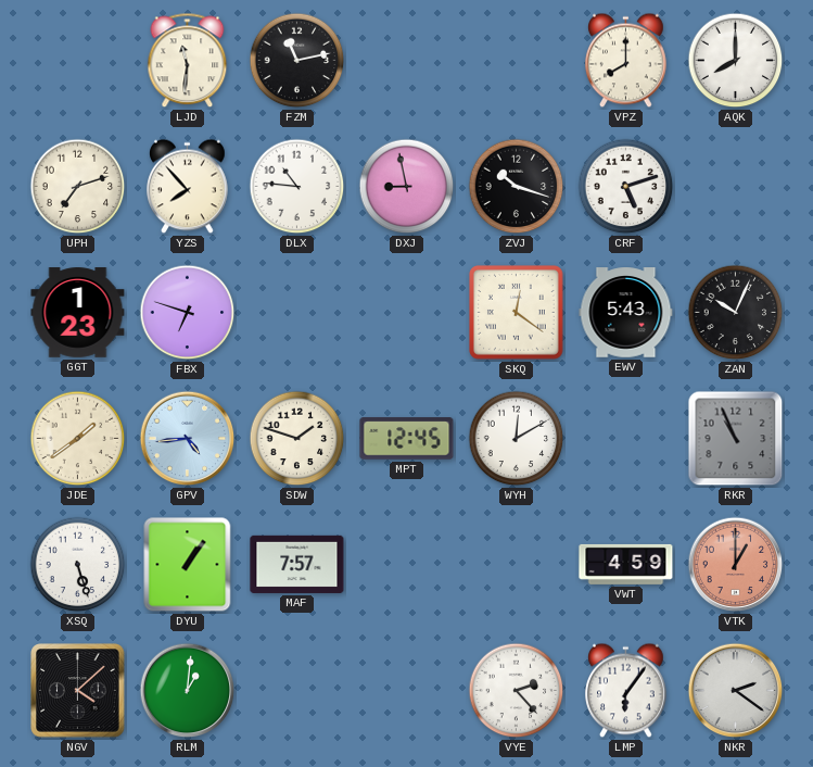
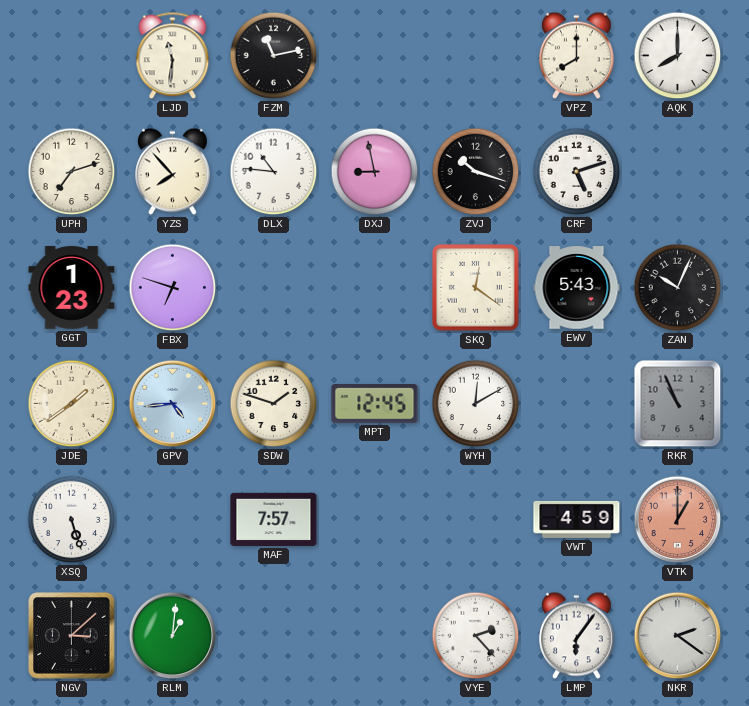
DYU: 1:06 -> none (188, 565)
NGV: 4:08 -> 3:08 (72, 636)
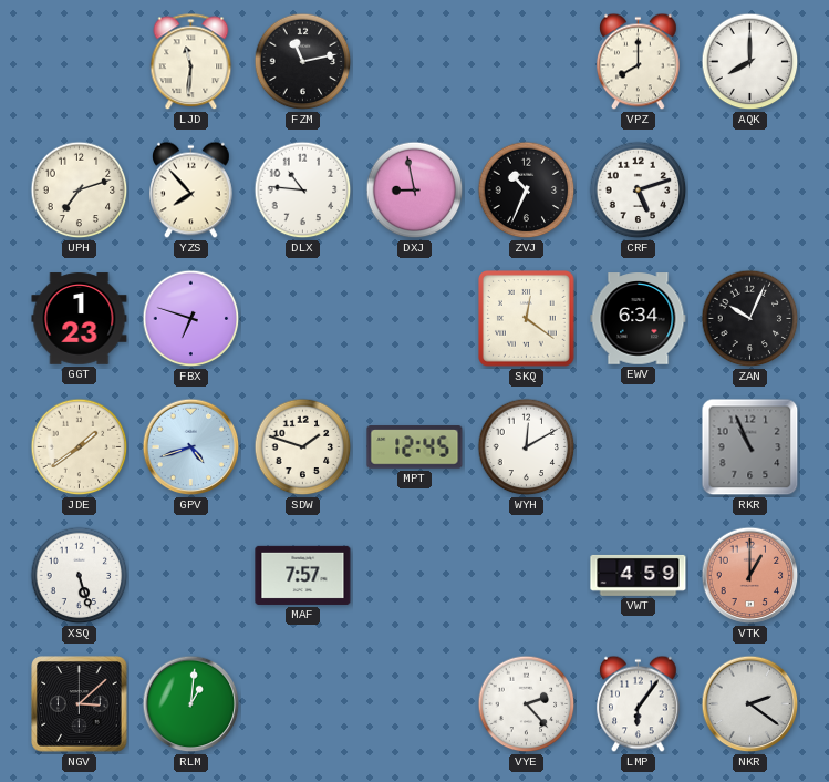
ZVJ: 10:18 -> 10:34 (527, 191)
EWV: 5:43 -> 6:34 (639, 319)
GPV: 4:44 -> 4:42 (191, 447)
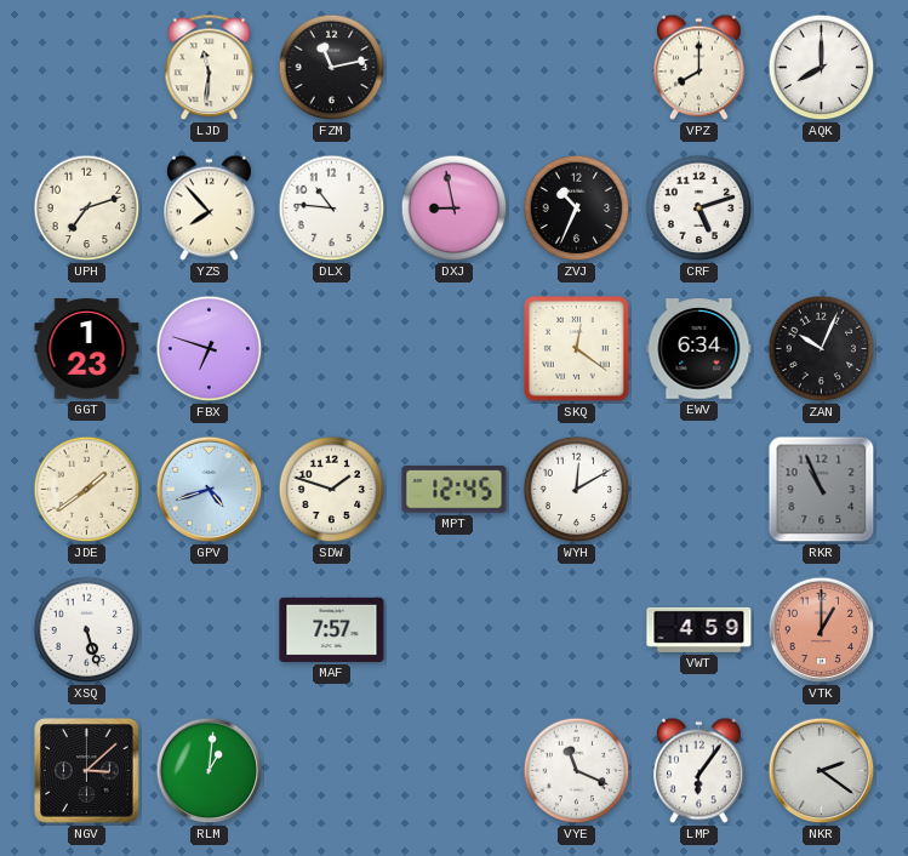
VYE: 2:23 -> 11:19 (577, 771)
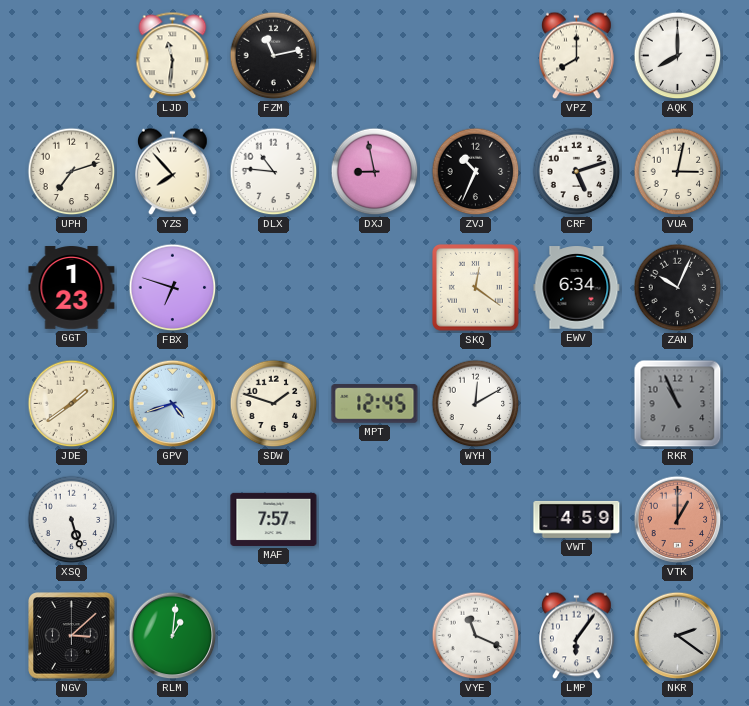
VUA: none -> 3:02 (678, 172)
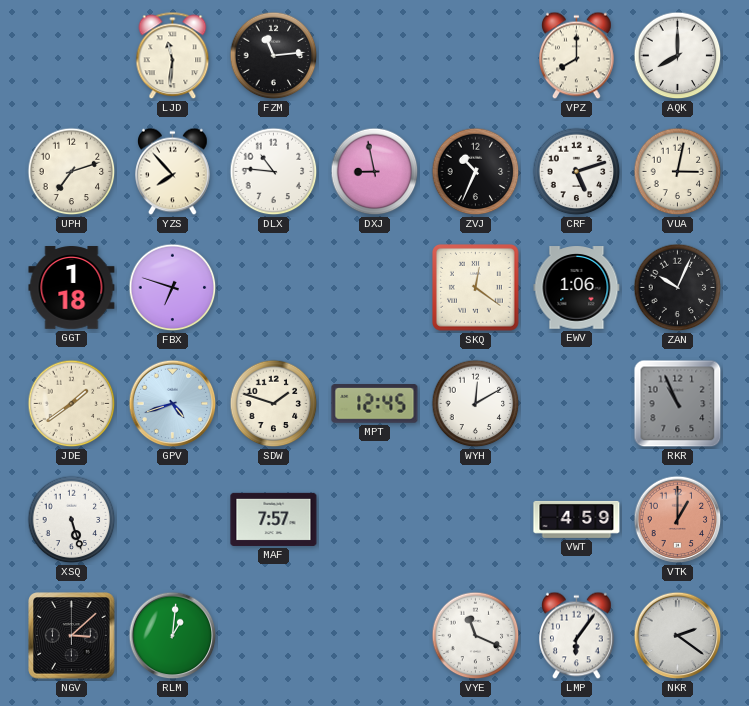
FZM: 11:13 -> 11:14 (274, 56)
GGT: 1:23 -> 1:18 (72, 288)
EWV: 6:34 -> 1:06 (577, 288)
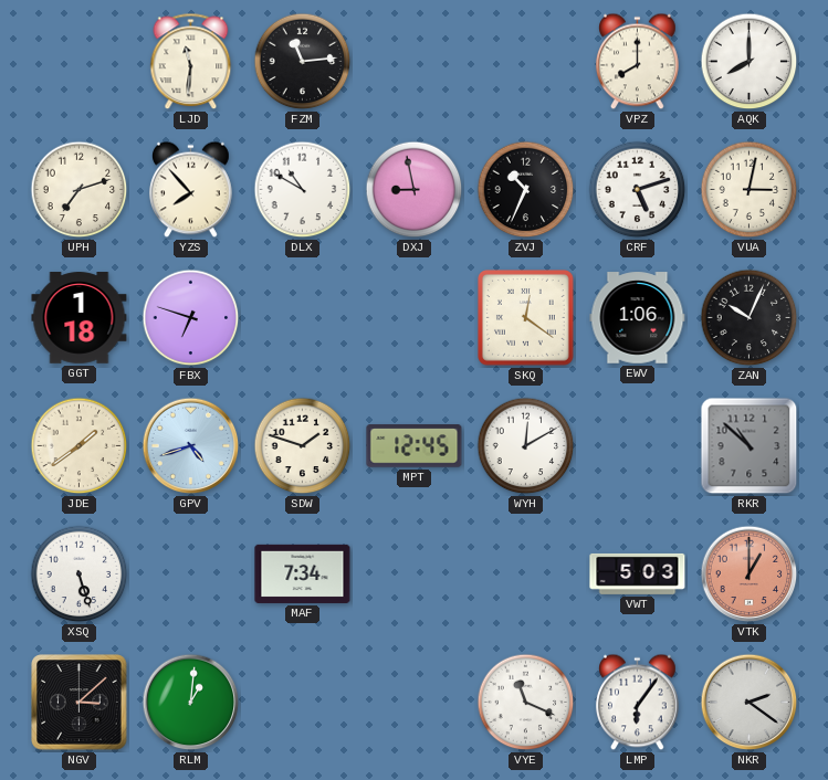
DLX: 10:46 -> 10:50 (303, 190)
RKR: 10:56 -> 10:52 (750, 446)
MAF: 7:57 -> 7:34 (303, 573)
VWT: 4:59 -> 5:03 (638, 573)
